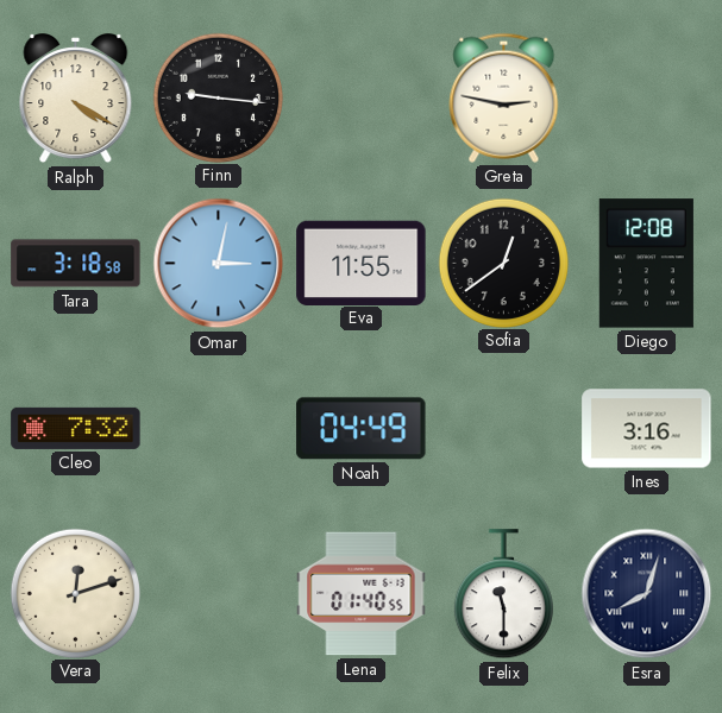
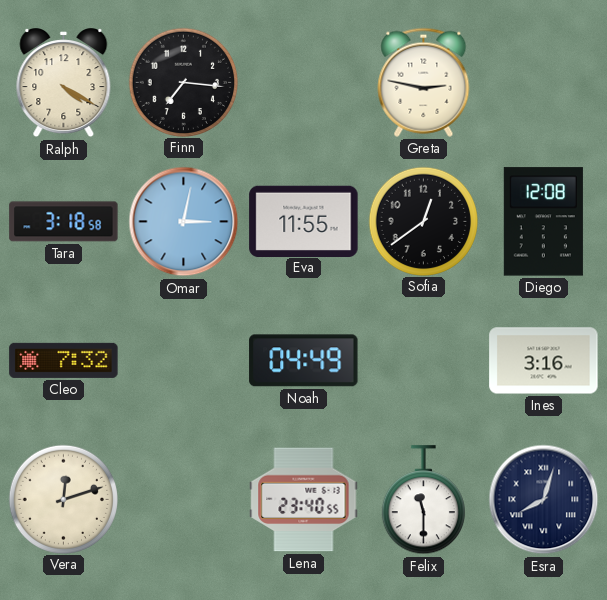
Finn: 9:16 -> 7:16 (183, 82)
Lena: 01:40 -> 23:40 (304, 500)
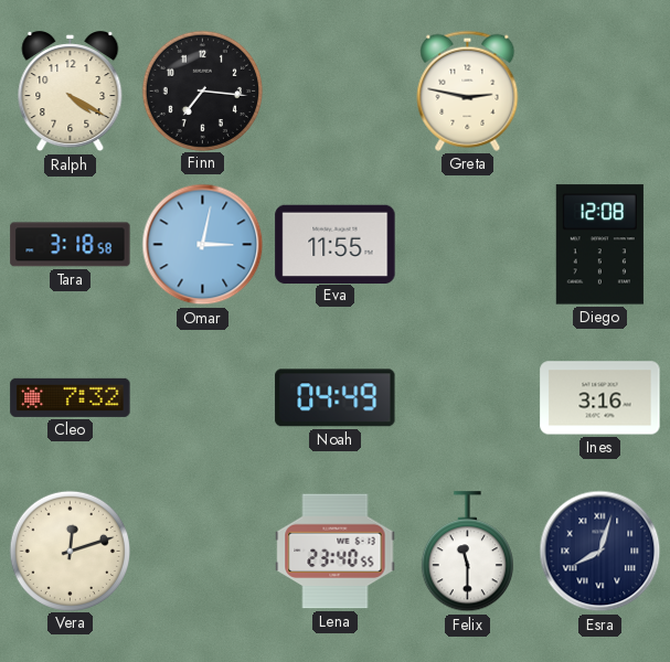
Sofia: 12:39 -> none (423, 221)
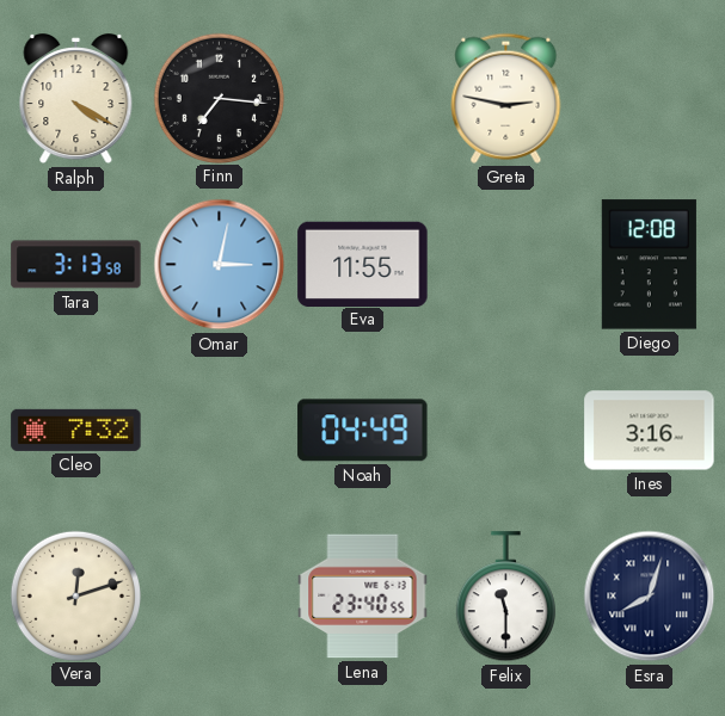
Tara: 3:18 -> 3:13 (76, 265)
